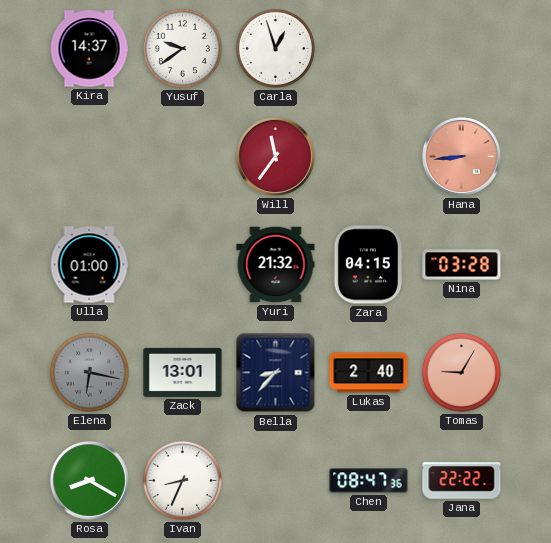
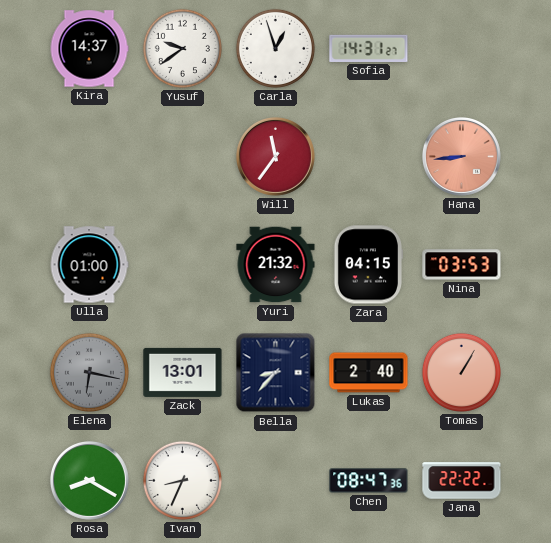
Sofia: none -> 14:31 (369, 48)
Nina: 03:28 -> 03:53 (462, 265)
Tomas: 9:05 -> 1:05 (461, 372)
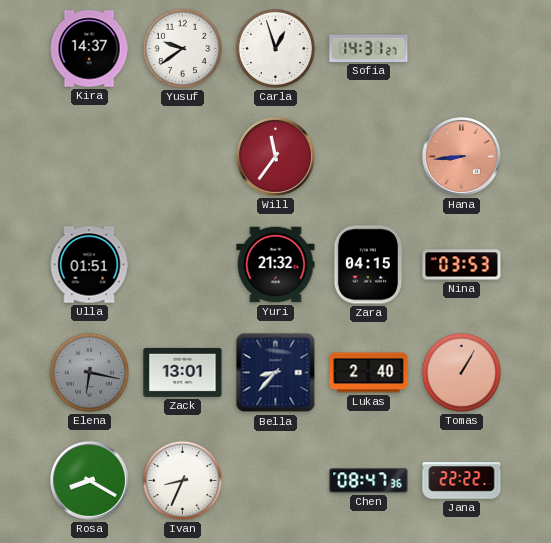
Ulla: 01:00 -> 01:51 (89, 265)
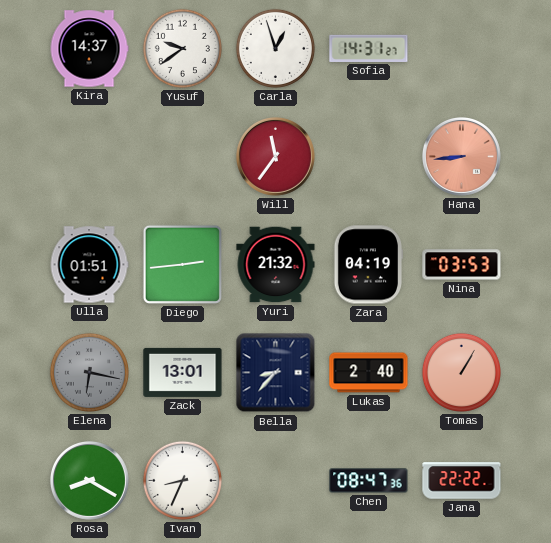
Diego: none -> 2:44 (182, 264)
Zara: 04:15 -> 04:19 (367, 265)
